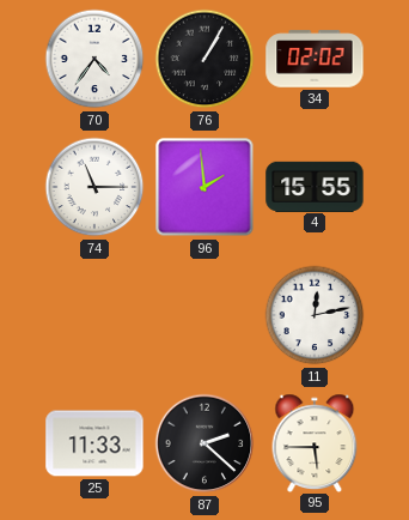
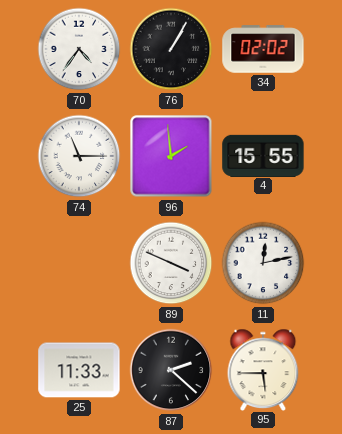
89: none -> 3:49 (171, 263)
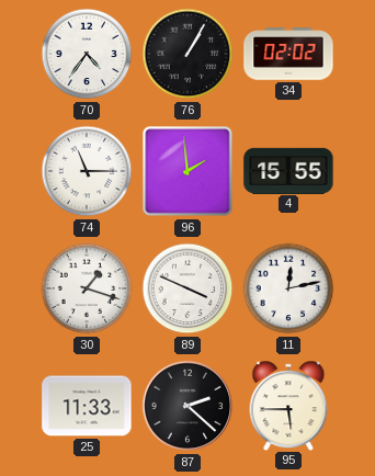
30: none -> 1:18 (87, 288)
